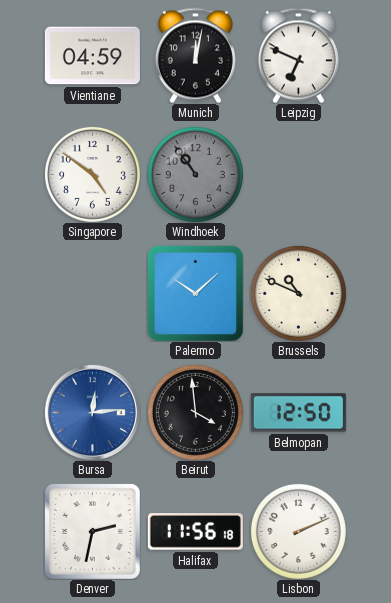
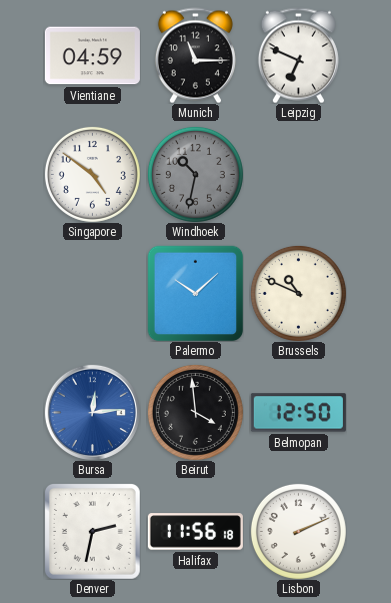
Munich: 12:02 -> 11:15 (195, 55)
Windhoek: 10:54 -> 10:32 (195, 174)
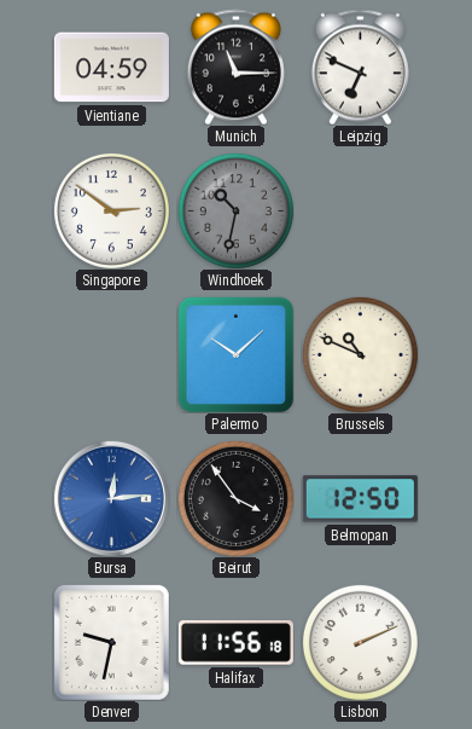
Singapore: 4:51 -> 2:51 (111, 210)
Beirut: 3:59 -> 3:54 (235, 498)
Denver: 2:32 -> 9:32 (111, 642)
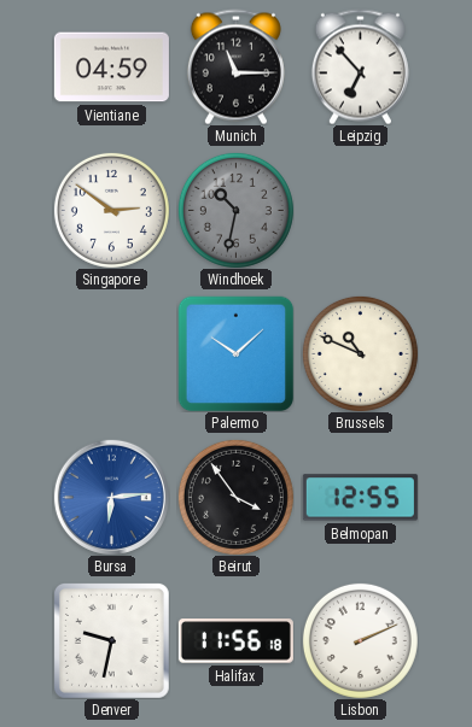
Leipzig: 6:49 -> 6:53 (360, 66)
Bursa: 12:14 -> 6:14 (111, 497)
Belmopan: 12:50 -> 12:55 (360, 498)
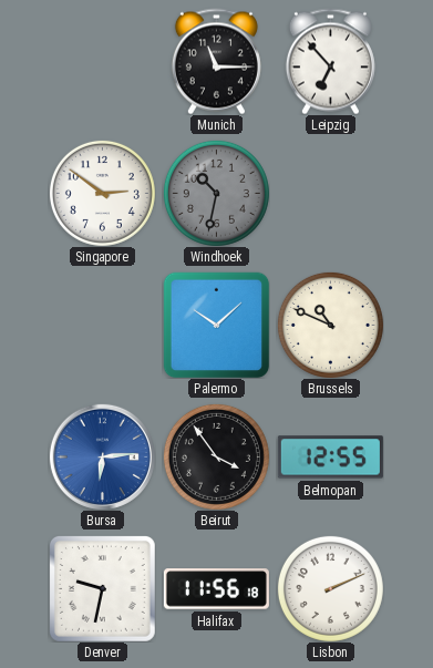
Vientiane: 04:59 -> none (111, 68)
